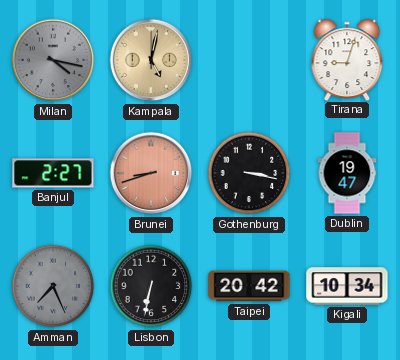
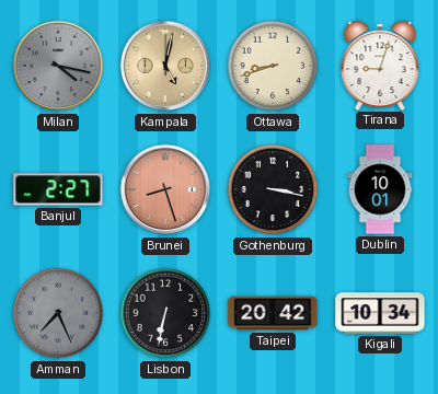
Ottawa: none -> 8:42 (273, 66)
Brunei: 8:42 -> 8:27 (165, 189)
Dublin: 19:47 -> 10:01 (380, 189)
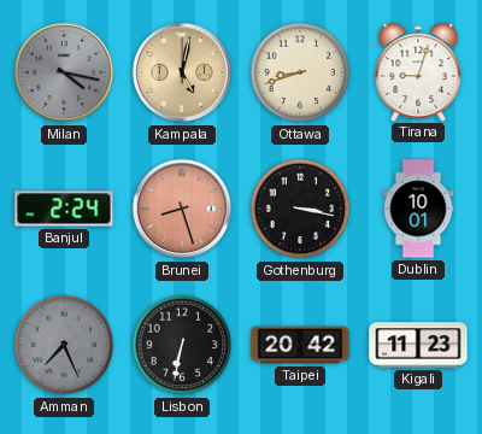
Banjul: 2:27 -> 2:24 (64, 209)
Kigali: 10:34 -> 11:23 (418, 345)
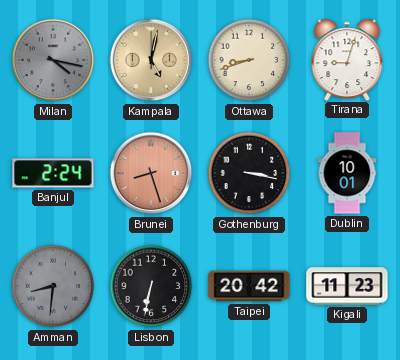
Amman: 7:26 -> 8:31 (53, 286)
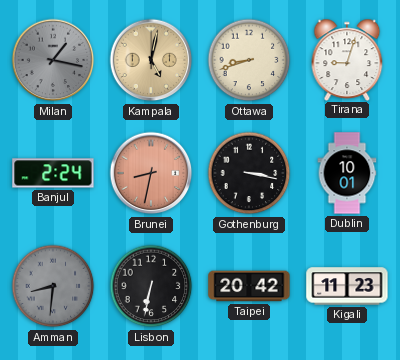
Milan: 4:17 -> 1:17 (53, 60)
Brunei: 8:27 -> 8:32 (151, 173)
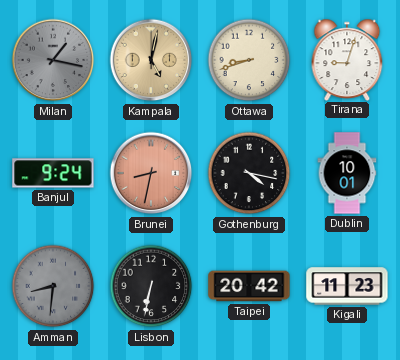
Banjul: 2:24 -> 9:24 (53, 173)
Gothenburg: 3:17 -> 4:17 (249, 173)
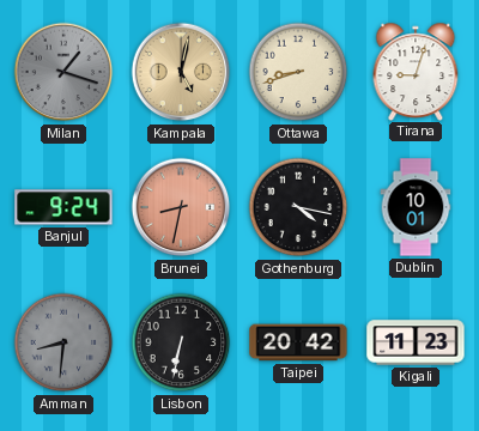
Milan: 1:17 -> 1:18 (63, 72)
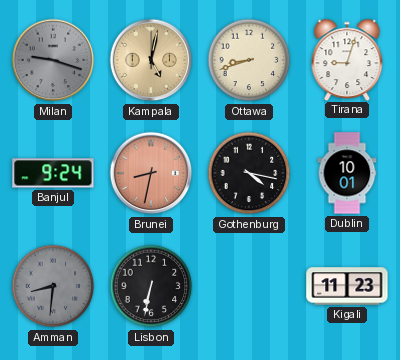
Milan: 1:18 -> 9:18 (53, 60)
Taipei: 20:42 -> none (298, 342)
